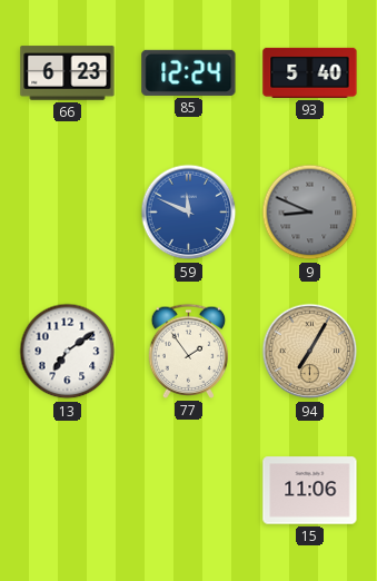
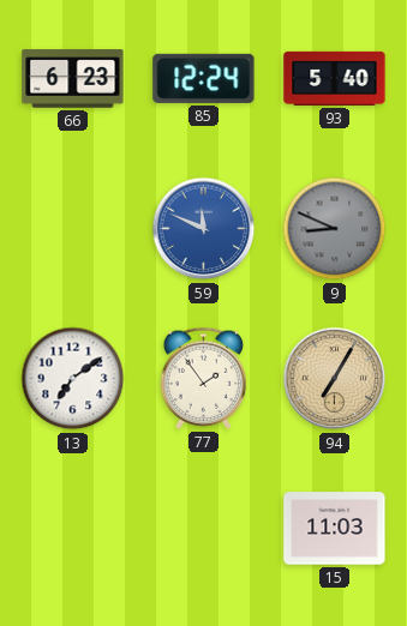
15: 11:06 -> 11:03 (335, 529)
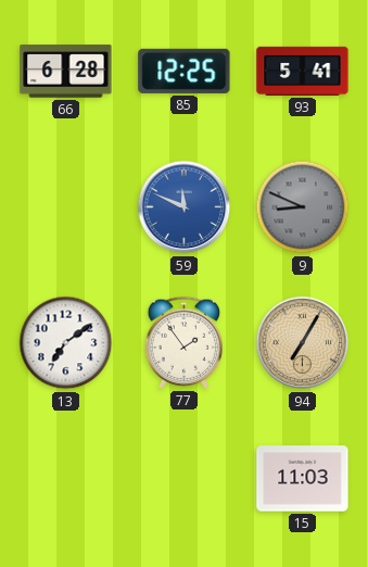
66: 6:23 -> 6:28 (66, 72)
85: 12:24 -> 12:25 (185, 71)
93: 5:40 -> 5:41 (303, 71)
